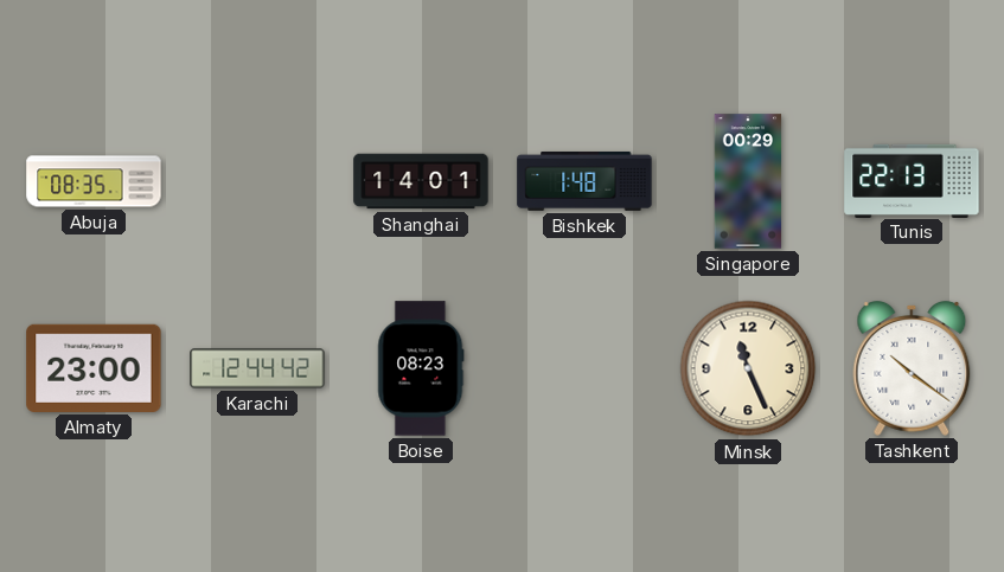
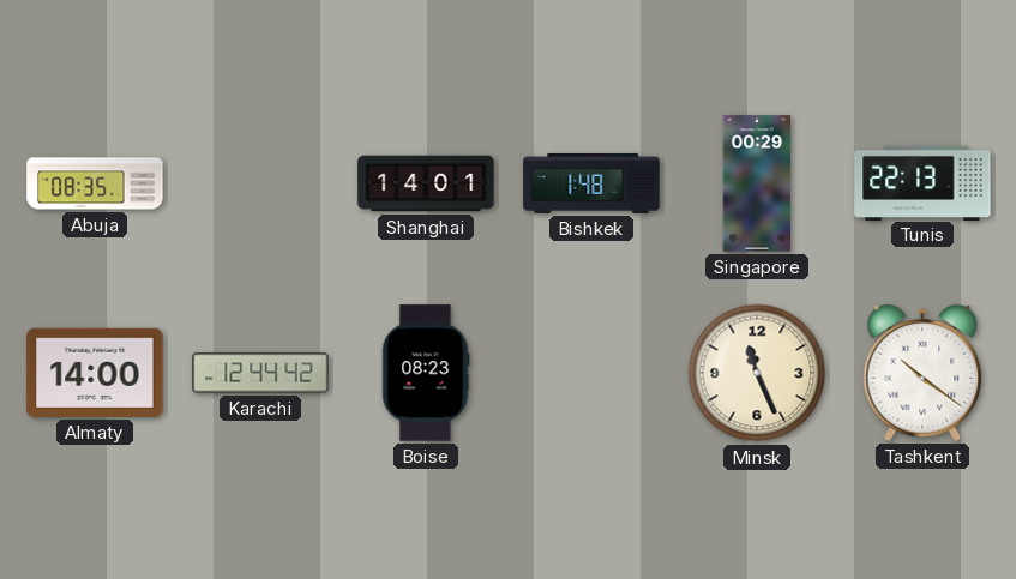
Almaty: 23:00 -> 14:00 (95, 373)
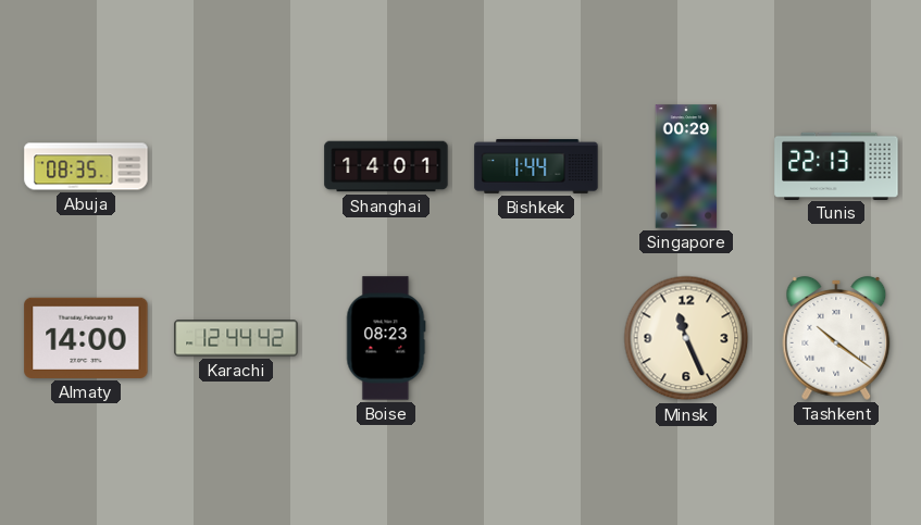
Bishkek: 1:48 -> 1:44 (536, 166)
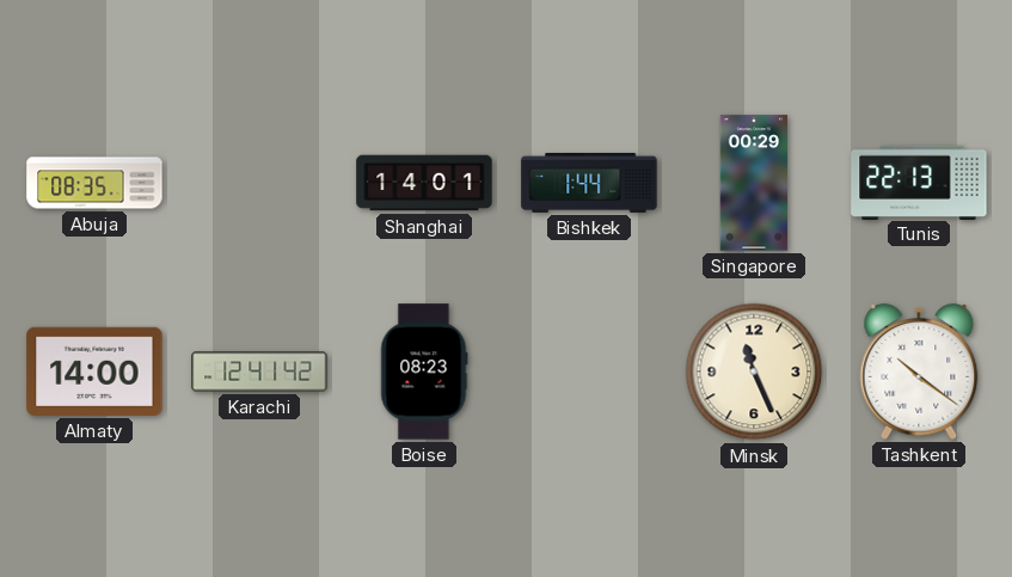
Karachi: 12:44 -> 12:41 (259, 372)
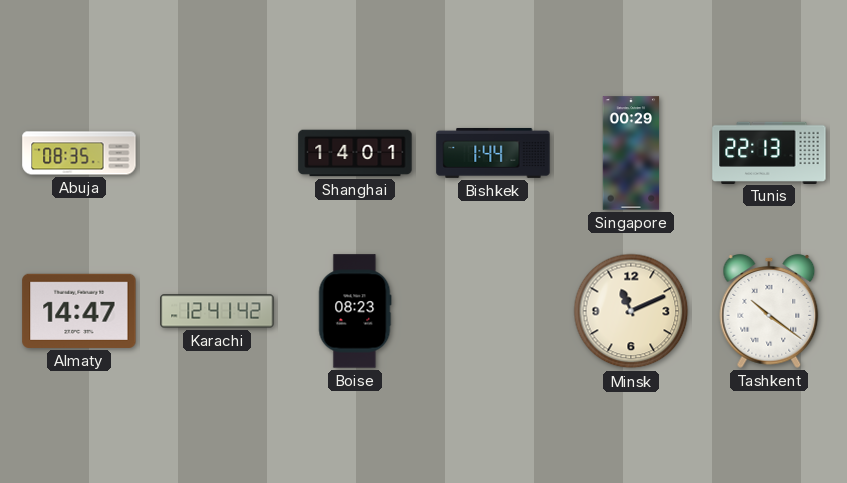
Almaty: 14:00 -> 14:47 (79, 311)
Minsk: 11:26 -> 11:11 (631, 311)
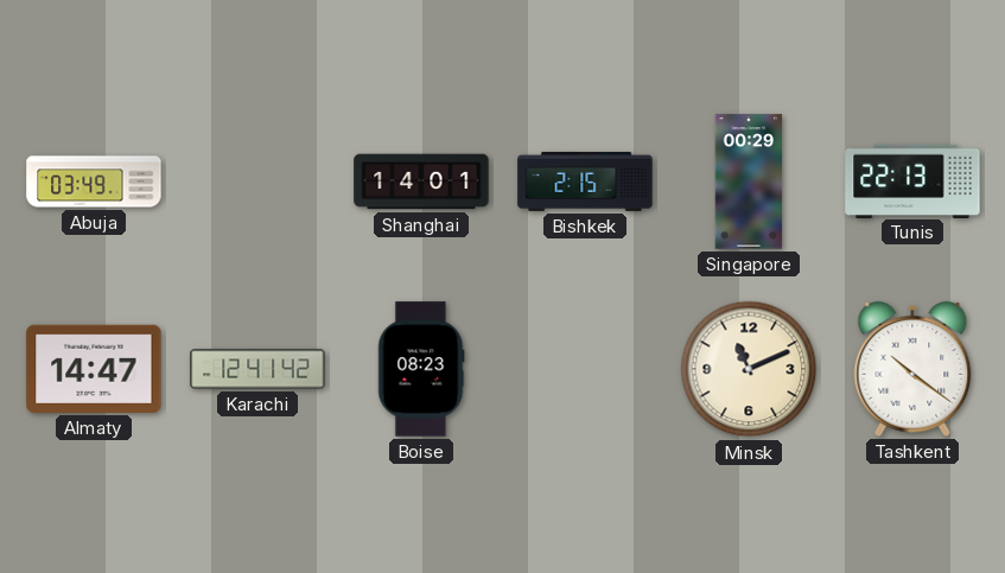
Abuja: 08:35 -> 03:49 (94, 182)
Bishkek: 1:44 -> 2:15 (585, 182)
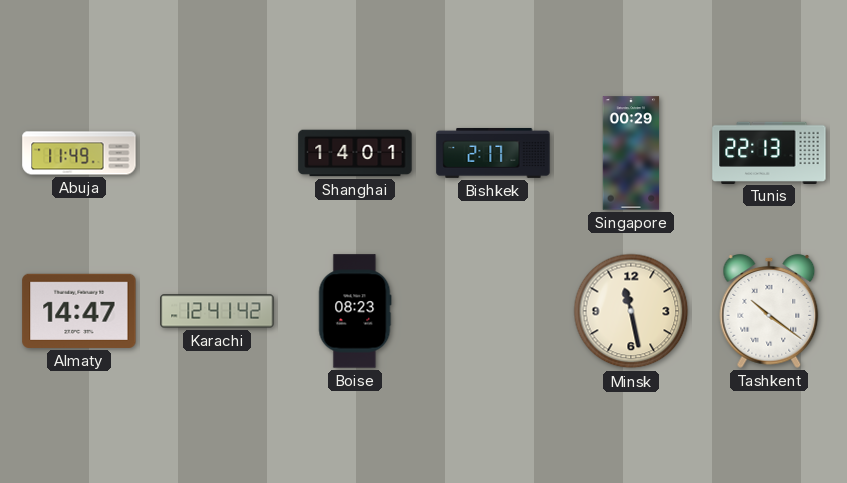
Abuja: 03:49 -> 11:49 (79, 153)
Bishkek: 2:15 -> 2:17 (493, 153)
Minsk: 11:11 -> 11:28 (631, 311)
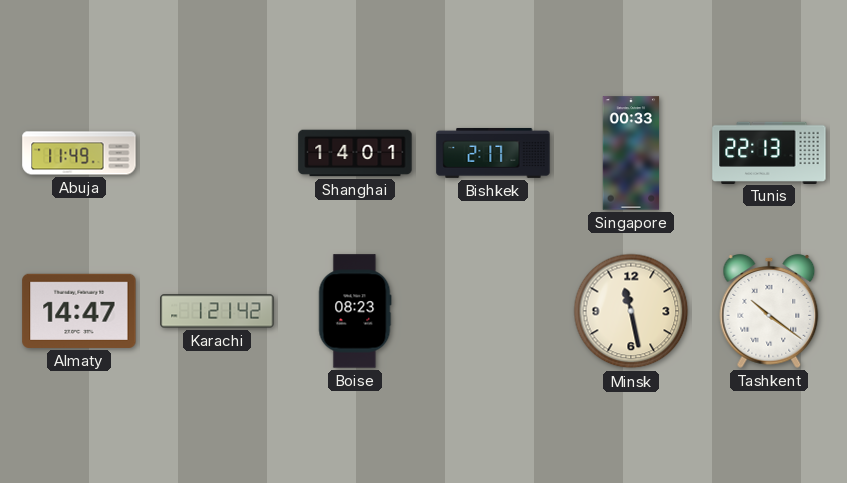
Singapore: 00:29 -> 00:33 (631, 153)
Karachi: 12:41 -> 1:21 (217, 311)
